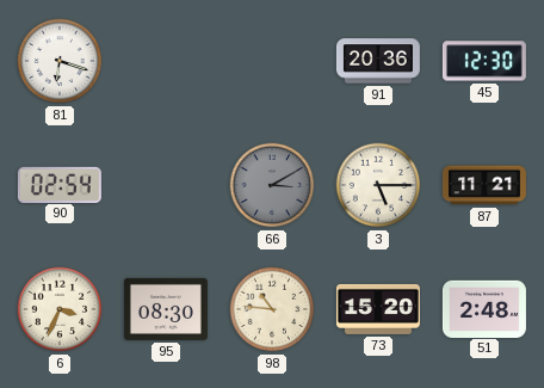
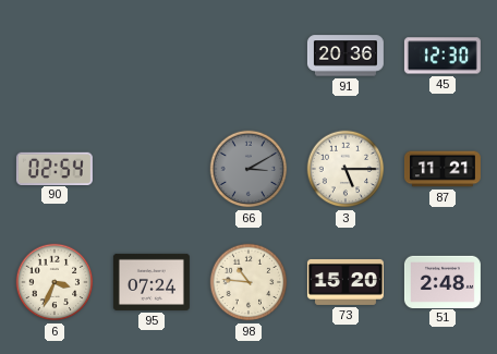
81: 6:18 -> none (60, 61)
95: 08:30 -> 07:24 (151, 282)
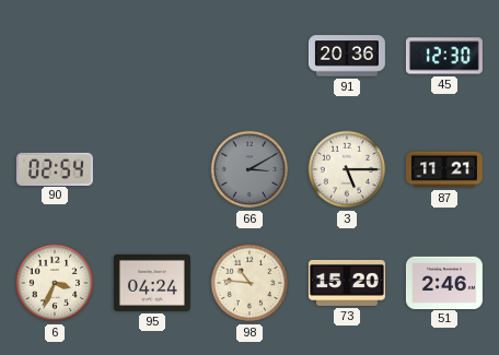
95: 07:24 -> 04:24 (152, 283)
51: 2:48 -> 2:46 (444, 282)
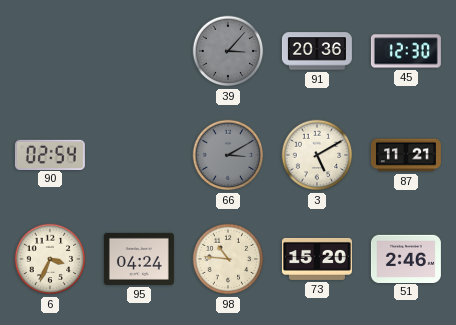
39: none -> 3:07 (228, 51)
3: 5:15 -> 5:10 (317, 155)
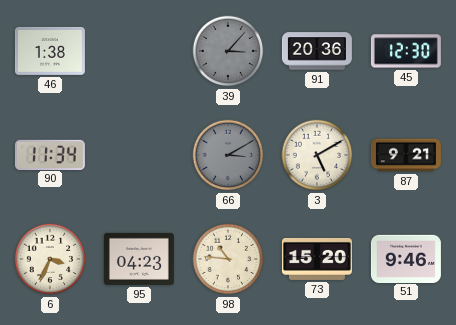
46: none -> 1:38 (50, 51)
90: 02:54 -> 11:34 (50, 154)
87: 11:21 -> 9:21 (406, 155)
95: 04:24 -> 04:23 (139, 259)
51: 2:46 -> 9:46 (406, 258)
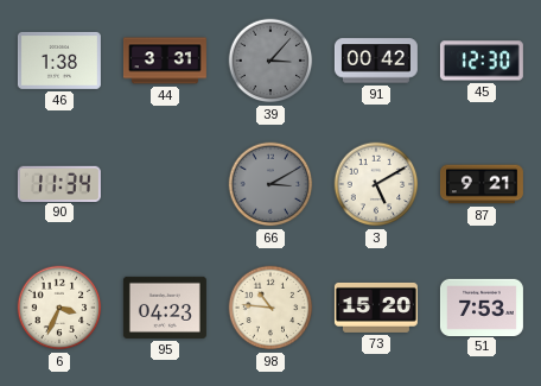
44: none -> 3:31 (165, 61)
91: 20:36 -> 00:42 (376, 61)
51: 9:46 -> 7:53 (482, 306)
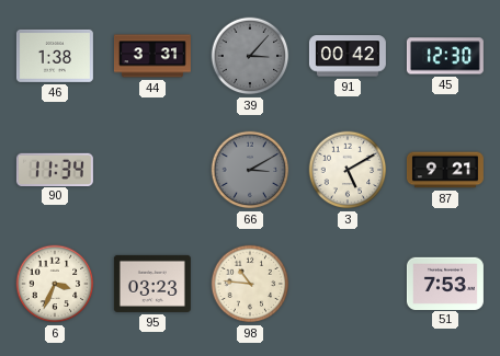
95: 04:23 -> 03:23 (152, 284)
73: 15:20 -> none (376, 308)
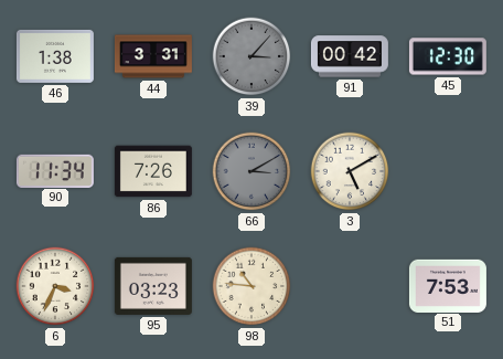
86: none -> 7:26 (153, 171)
87: 9:21 -> none (445, 170)
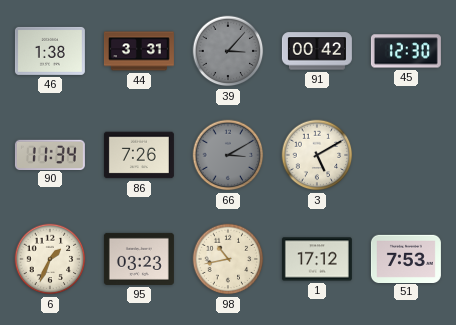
6: 3:34 -> 1:34 (50, 259)
98: 10:46 -> 10:43 (228, 259)
1: none -> 17:12 (317, 259)
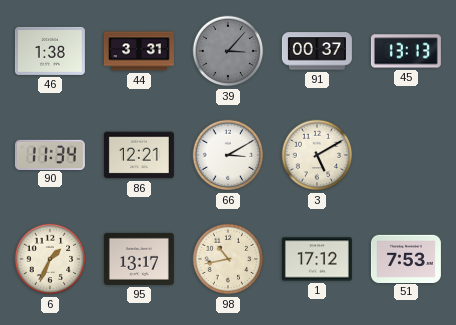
91: 00:42 -> 00:37 (317, 51)
45: 12:30 -> 13:13 (406, 51)
86: 7:26 -> 12:21 (139, 155)
66 dial: grey -> white (228, 155)
95: 03:23 -> 13:17 (139, 259)
